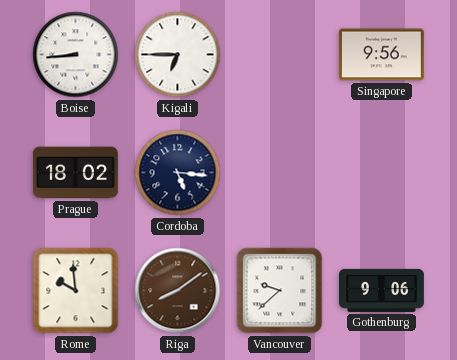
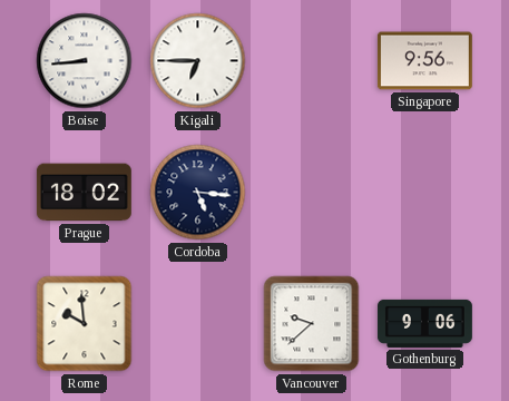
Riga: 8:09 -> none (178, 291)
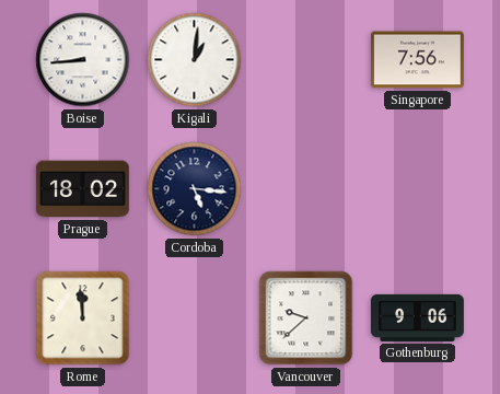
Kigali: 6:45 -> 1:01 (195, 60)
Singapore: 9:56 -> 7:56 (417, 60)
Rome: 9:59 -> 11:59 (83, 318)
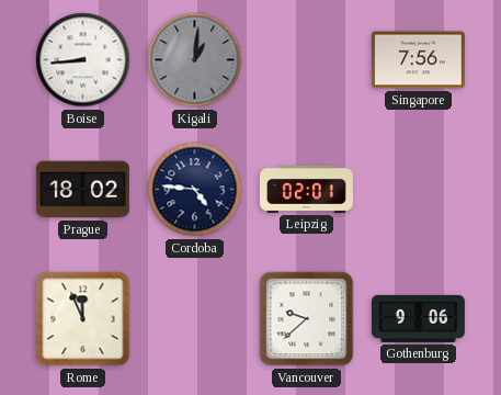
Kigali dial: white -> grey (195, 60)
Cordoba: 5:16 -> 4:46 (195, 190)
Leipzig: none -> 02:01 (306, 189)
Rome: 11:59 -> 11:56 (83, 319)
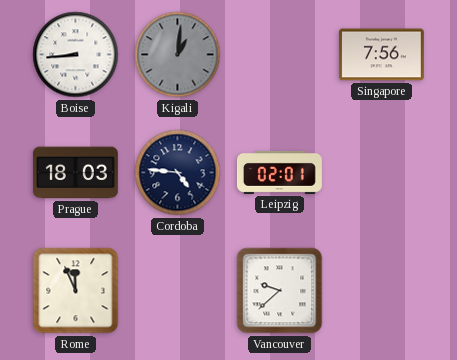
Prague: 18:02 -> 18:03 (75, 173)
Gothenburg: 9:06 -> none (418, 318)
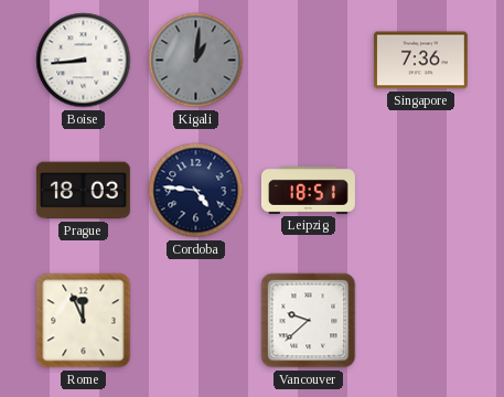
Singapore: 7:56 -> 7:36 (420, 61)
Leipzig: 02:01 -> 18:51 (308, 190)
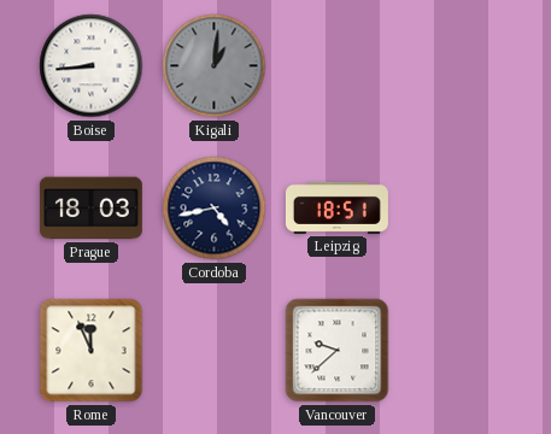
Singapore: 7:36 -> none (420, 61)
Cordoba: 4:46 -> 4:43 (215, 209)
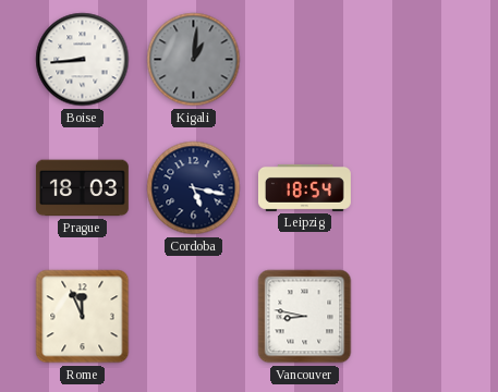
Cordoba: 4:43 -> 5:17 (194, 188)
Leipzig: 18:51 -> 18:54 (304, 187)
Vancouver: 9:38 -> 8:47 (305, 317)
